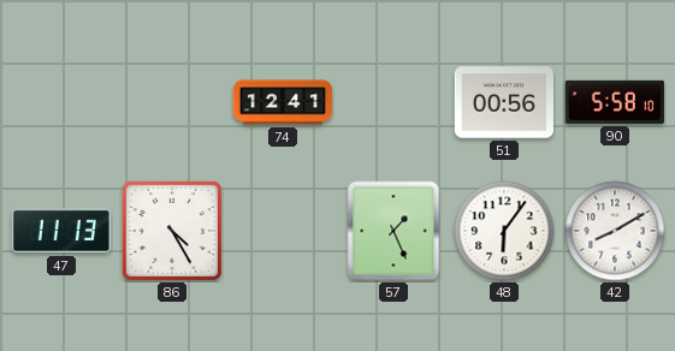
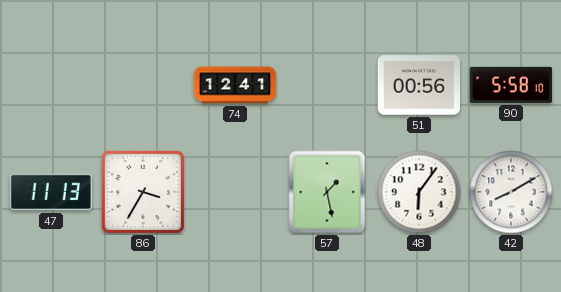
86: 4:25 -> 3:35 (143, 192)
57: 1:26 -> 1:28 (327, 192)
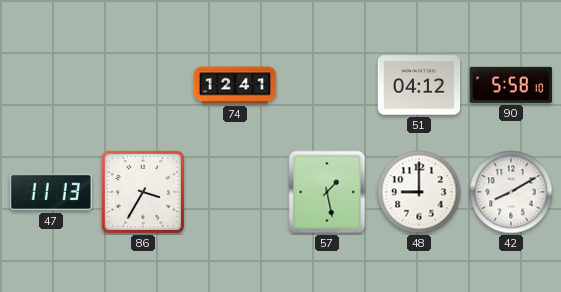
51: 00:56 -> 04:12 (418, 85)
48: 6:06 -> 9:00 (419, 192)
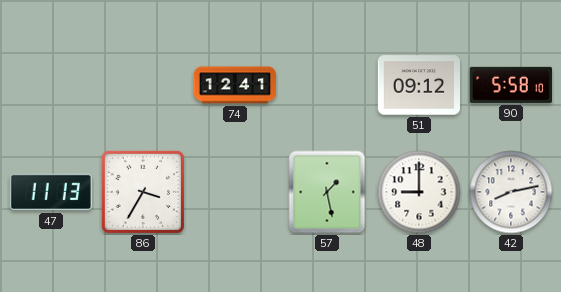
51: 04:12 -> 09:12 (418, 85)
42: 8:10 -> 8:13 (511, 192)
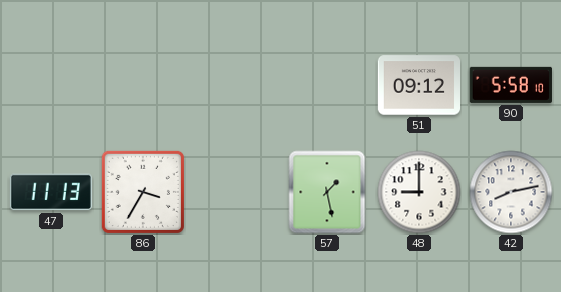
74: 12:41 -> none (235, 85)
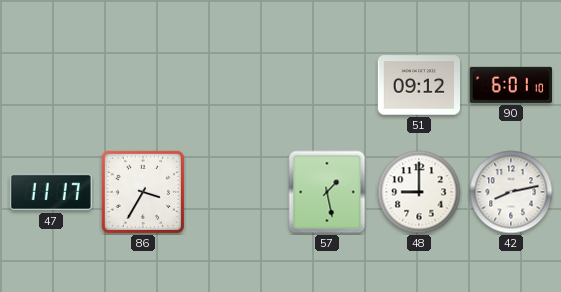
90: 5:58 -> 6:01 (511, 85)
47: 11:13 -> 11:17 (51, 192)
